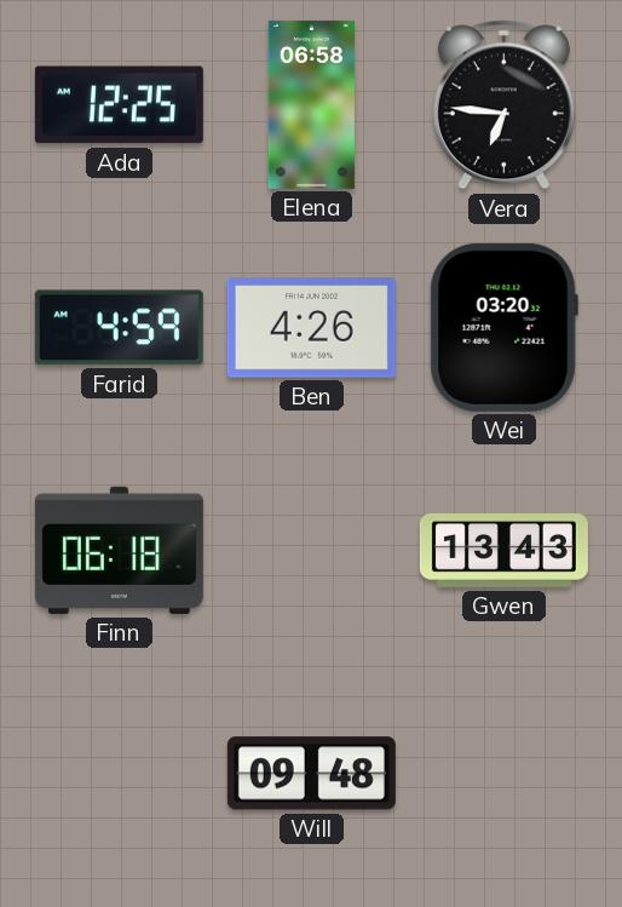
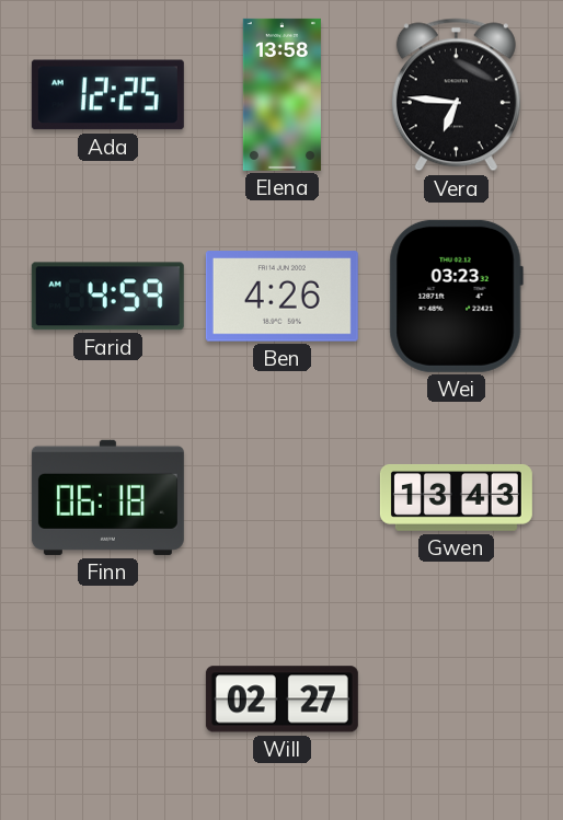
Elena: 06:58 -> 13:58 (281, 94)
Wei: 03:20 -> 03:23 (456, 296)
Will: 09:48 -> 02:27 (281, 700)
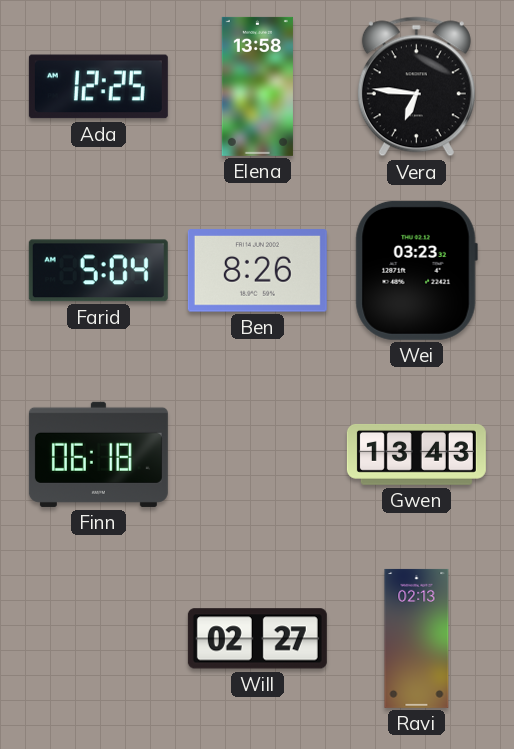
Farid: 4:59 -> 5:04 (98, 271)
Ben: 4:26 -> 8:26 (257, 271)
Ravi: none -> 02:13 (417, 638)
